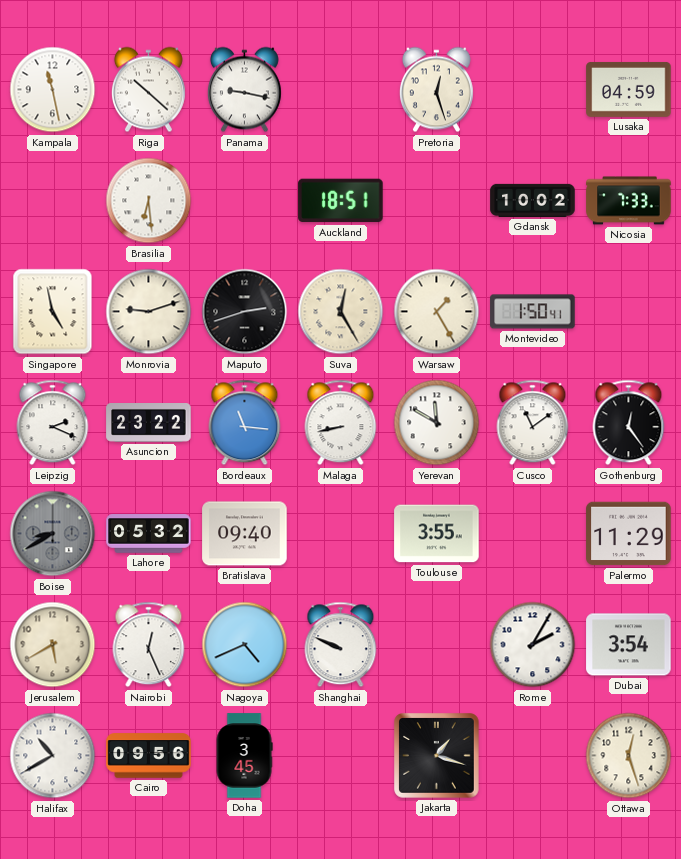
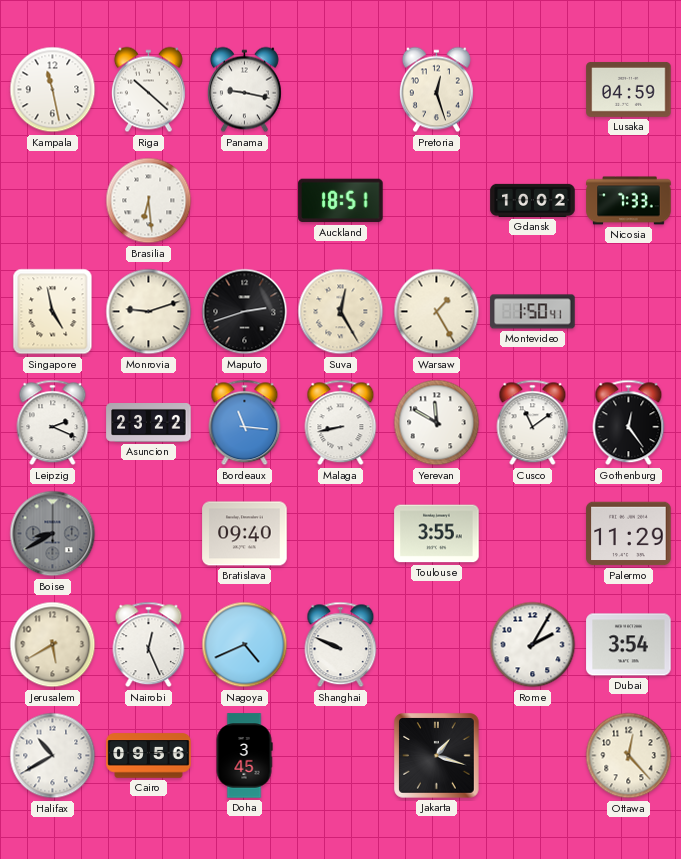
Lahore: 05:32 -> none (149, 534)
Ottawa: 12:27 -> 12:23 (629, 756)
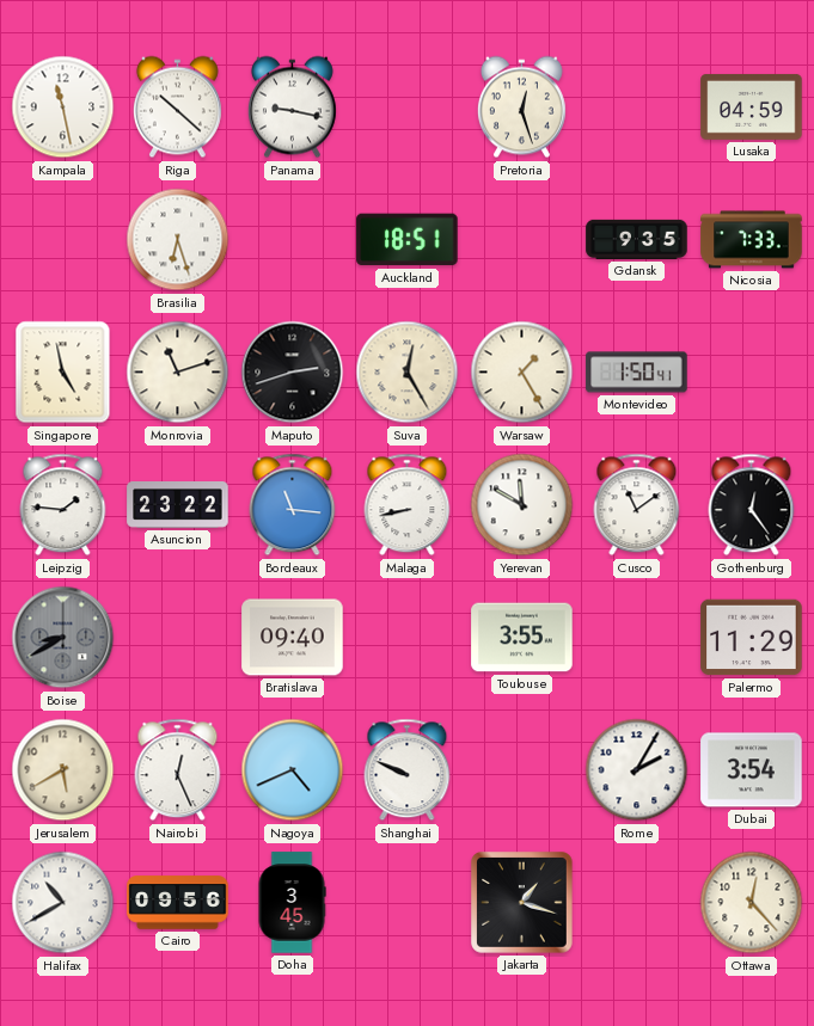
Brasilia: 6:29 -> 6:27 (178, 240)
Gdansk: 10:02 -> 9:35 (637, 239)
Monrovia: 9:12 -> 11:12 (178, 373)
Leipzig: 2:19 -> 1:46 (63, 505)
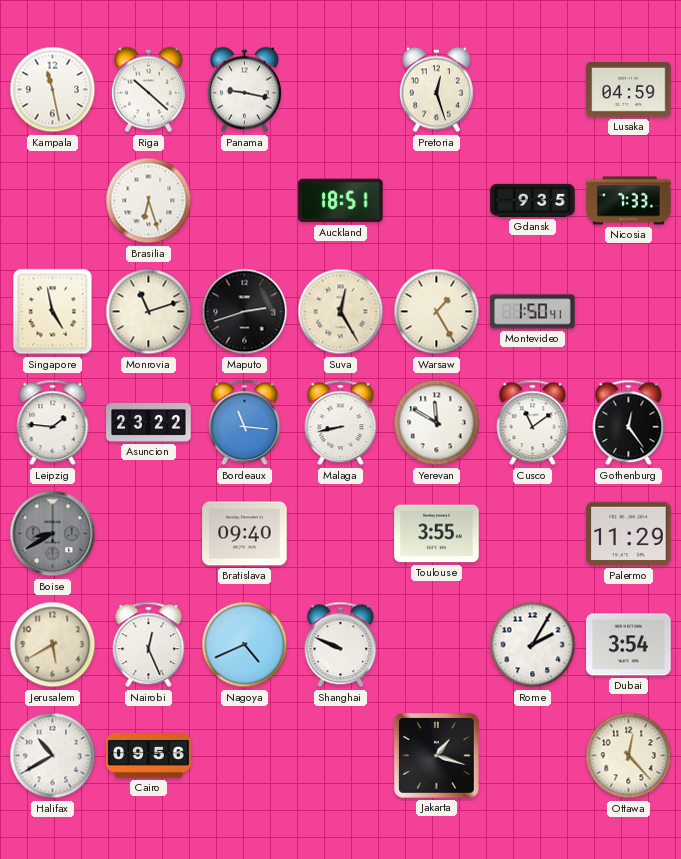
Doha: 3:45 -> none (292, 903)
